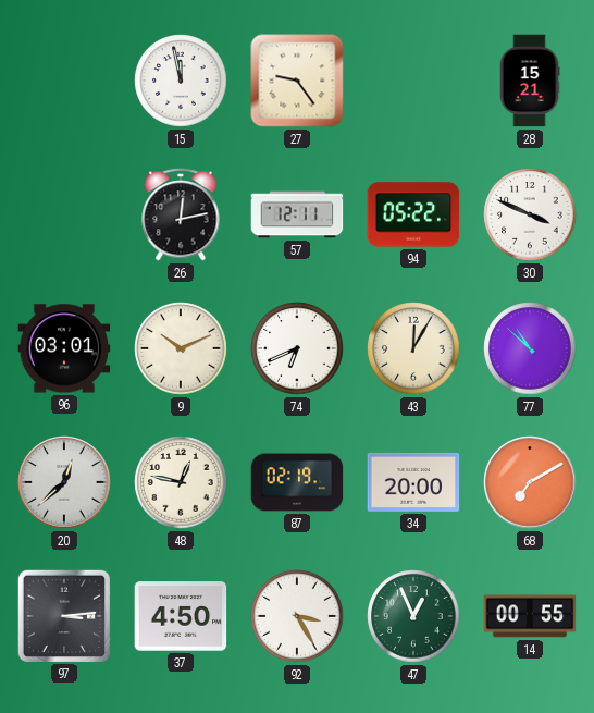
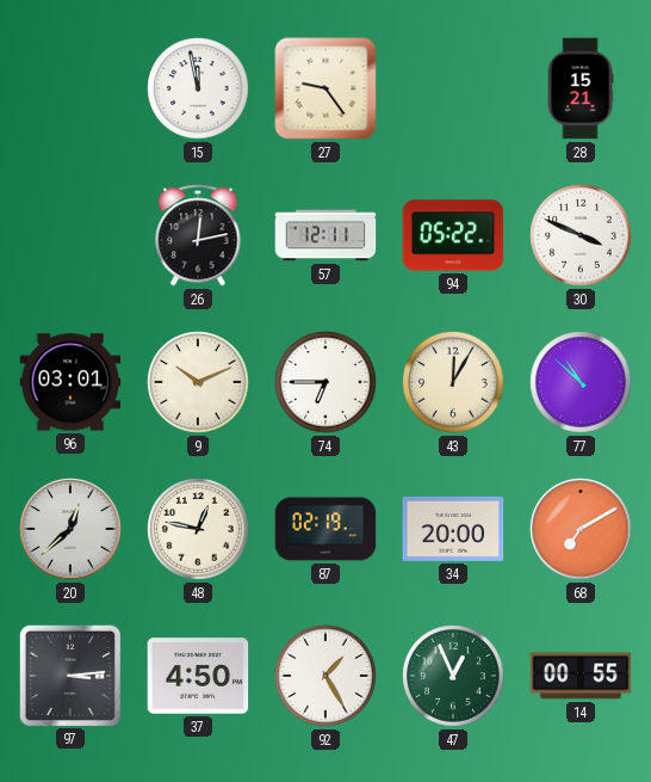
74: 6:41 -> 6:45 (325, 382)
92: 3:25 -> 1:25 (325, 676)
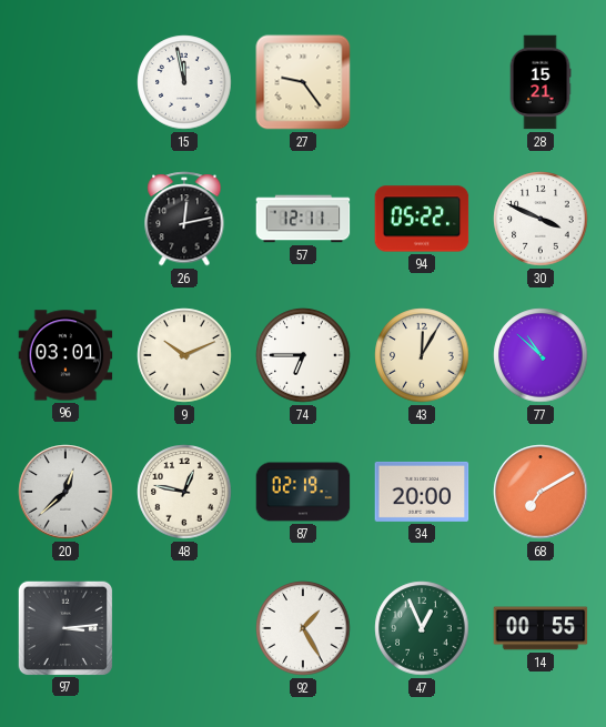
37: 4:50 -> none (198, 676)
